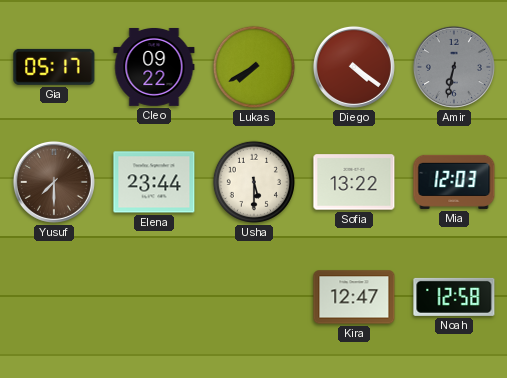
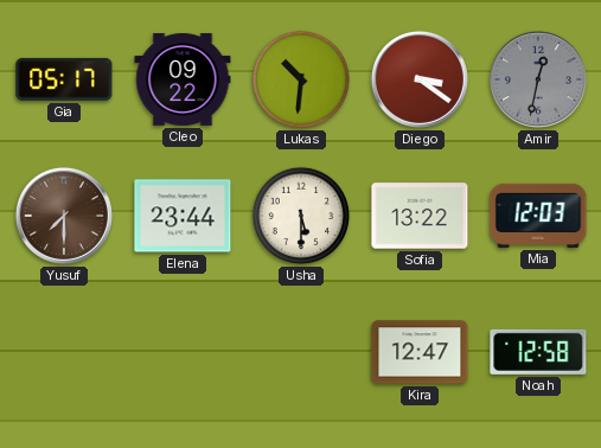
Lukas: 7:40 -> 10:31 (301, 79)
Diego: 4:21 -> 3:21 (420, 79)
Amir: 6:32 -> 12:32 (538, 79)
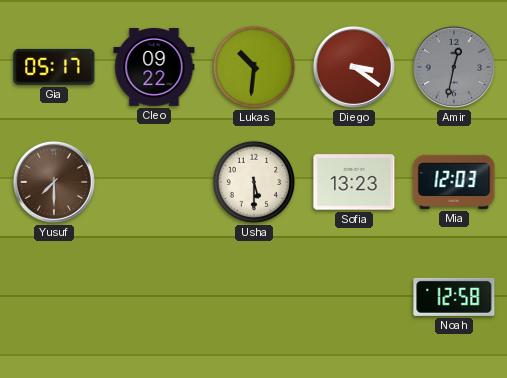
Elena: 23:44 -> none (183, 216)
Sofia: 13:22 -> 13:23 (354, 182)
Kira: 12:47 -> none (420, 352)
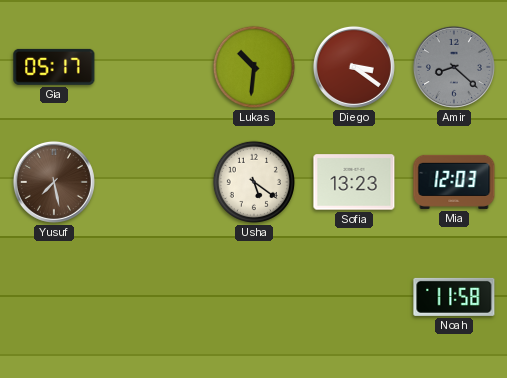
Cleo: 09:22 -> none (154, 67)
Amir: 12:32 -> 8:22 (454, 67)
Yusuf: 7:30 -> 7:28 (54, 182)
Usha: 5:30 -> 5:21 (254, 182)
Noah: 12:58 -> 11:58 (454, 297)
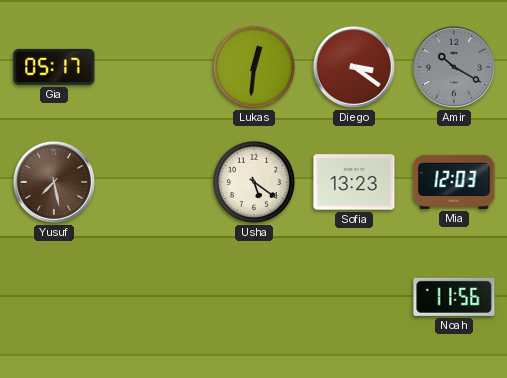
Lukas: 10:31 -> 12:31 (254, 67)
Amir: 8:22 -> 10:20 (454, 67)
Noah: 11:58 -> 11:56 (454, 297)
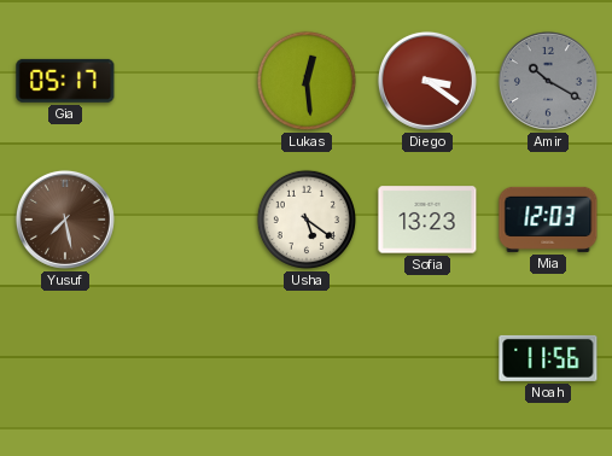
Lukas: 12:31 -> 12:29 (307, 81)
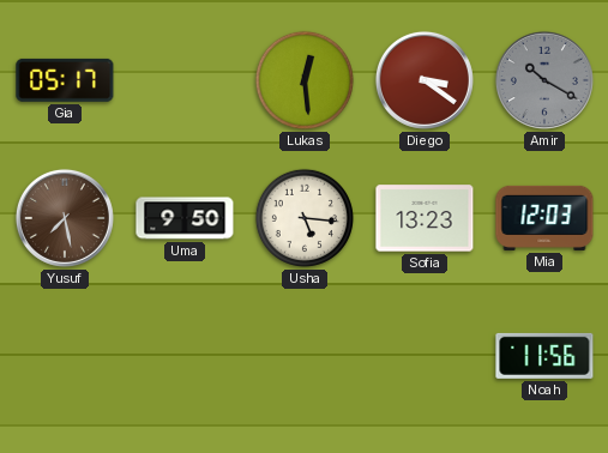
Uma: none -> 9:50 (185, 218)
Usha: 5:21 -> 5:16 (305, 218)
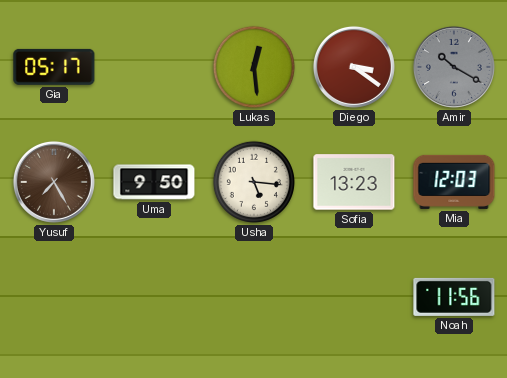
Yusuf: 7:28 -> 7:25 (54, 182)
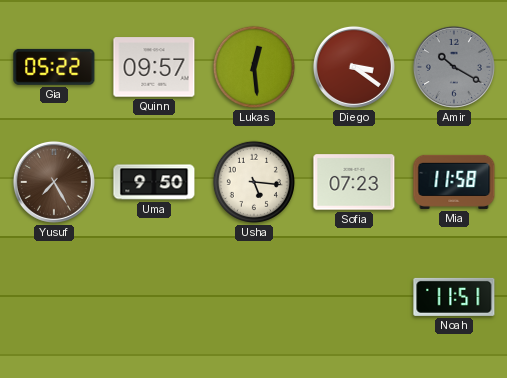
Gia: 05:17 -> 05:22 (54, 67)
Quinn: none -> 09:57 (154, 67)
Sofia: 13:23 -> 07:23 (354, 182)
Mia: 12:03 -> 11:58 (454, 182)
Noah: 11:56 -> 11:51 (454, 297)
